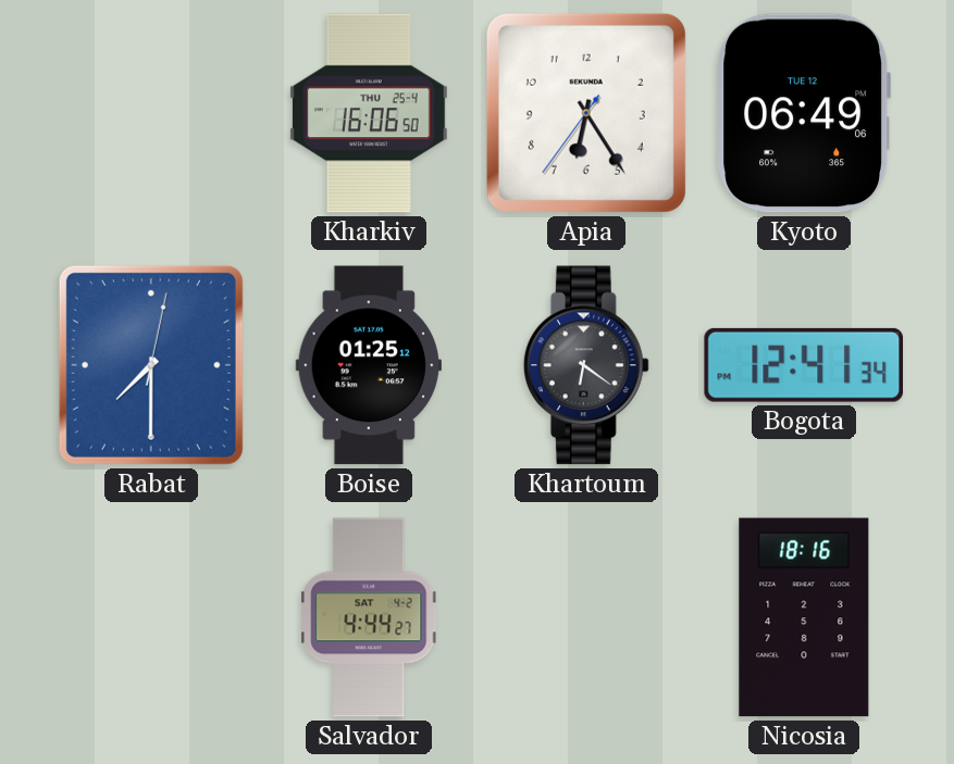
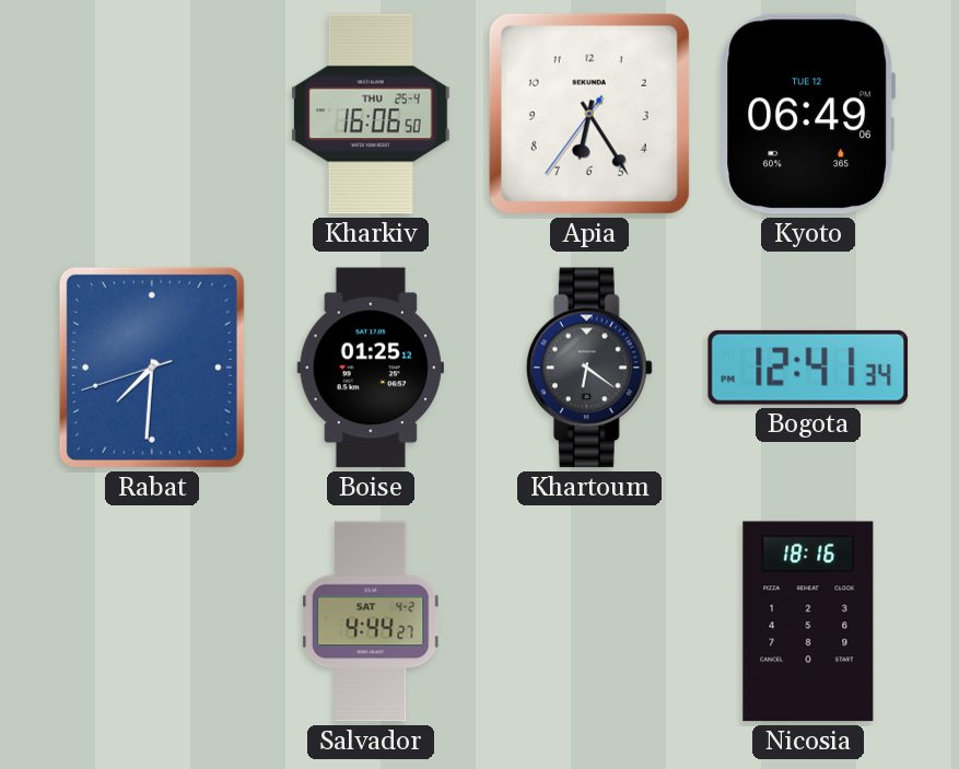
Rabat: 7:30:02 -> 7:30:42 (152, 368)
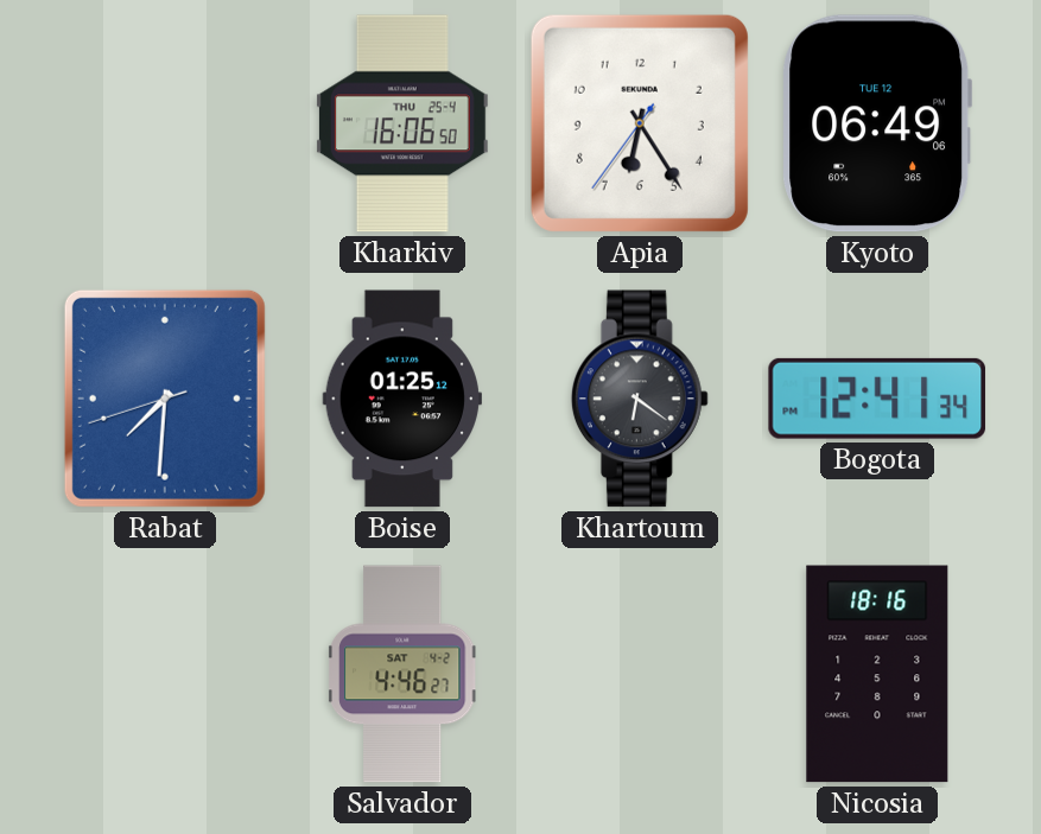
Salvador: 4:44 -> 4:46 (402, 674)
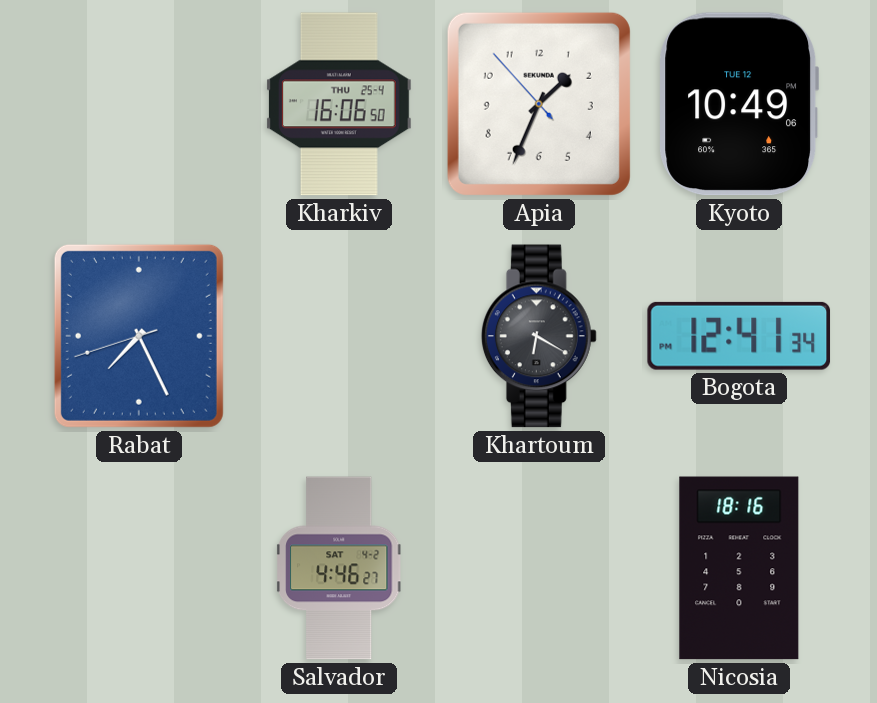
Apia: 6:24 -> 1:33 (539, 104)
Kyoto: 06:49 -> 10:49 (739, 104)
Rabat: 7:30 -> 7:25 (139, 336)
Boise: 01:25 -> none (401, 399)
Khartoum: 6:21 -> 6:20 (539, 336)
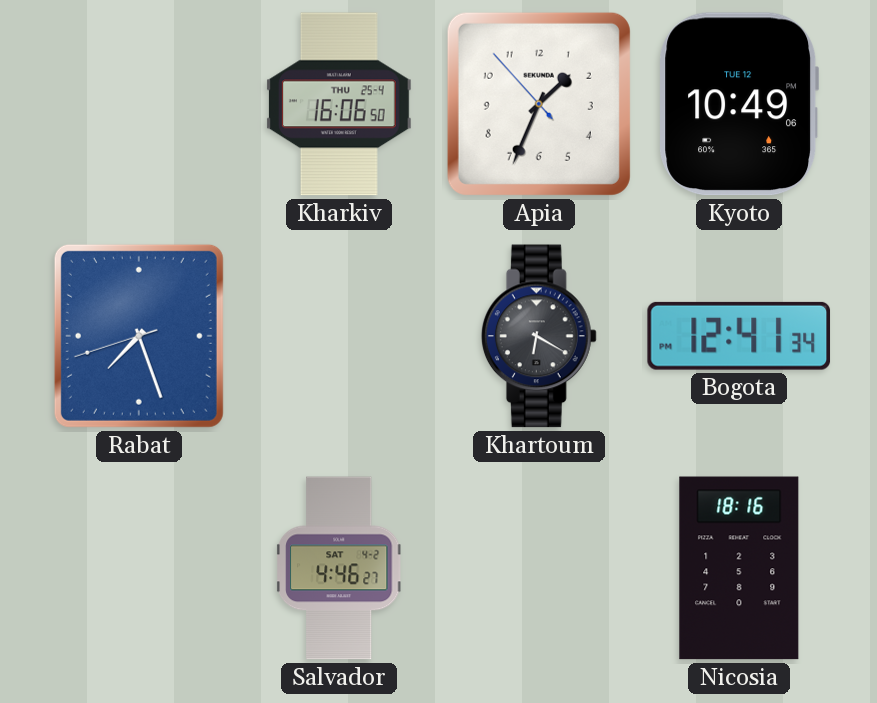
Rabat: 7:25 -> 7:26 (139, 336)
